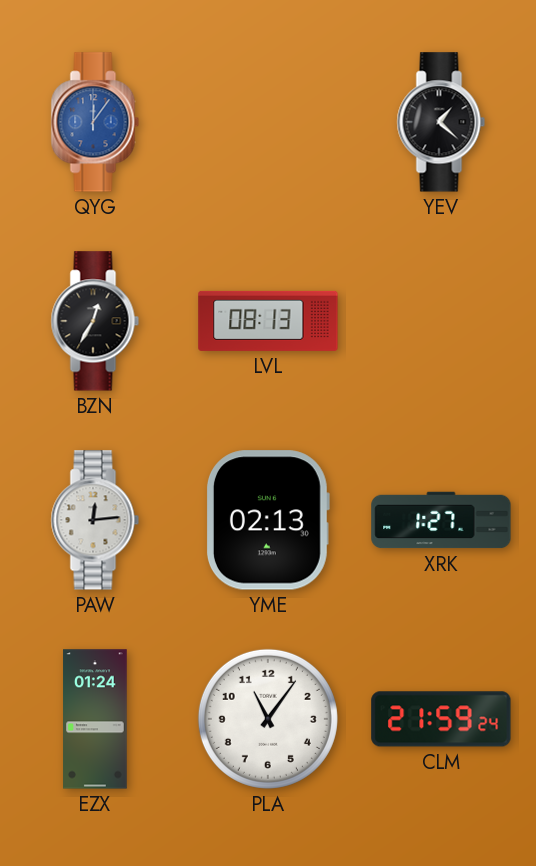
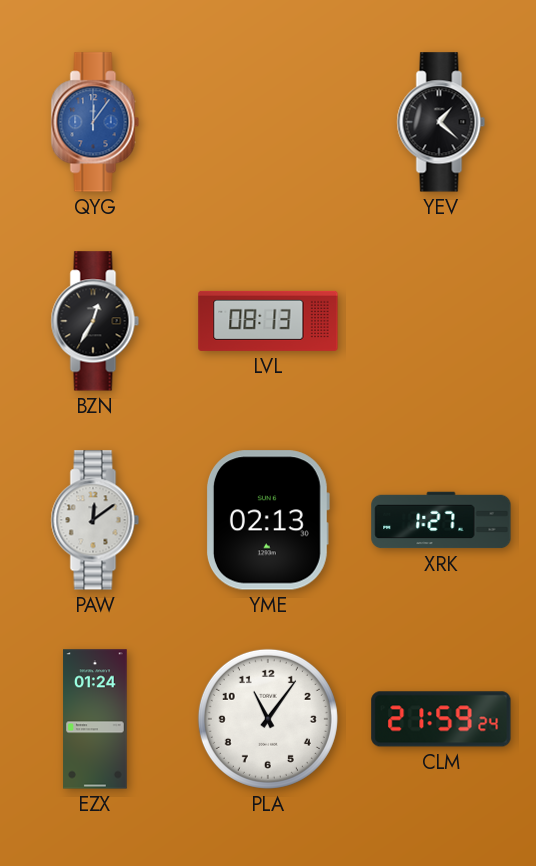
PAW: 12:14 -> 12:09 (95, 520)
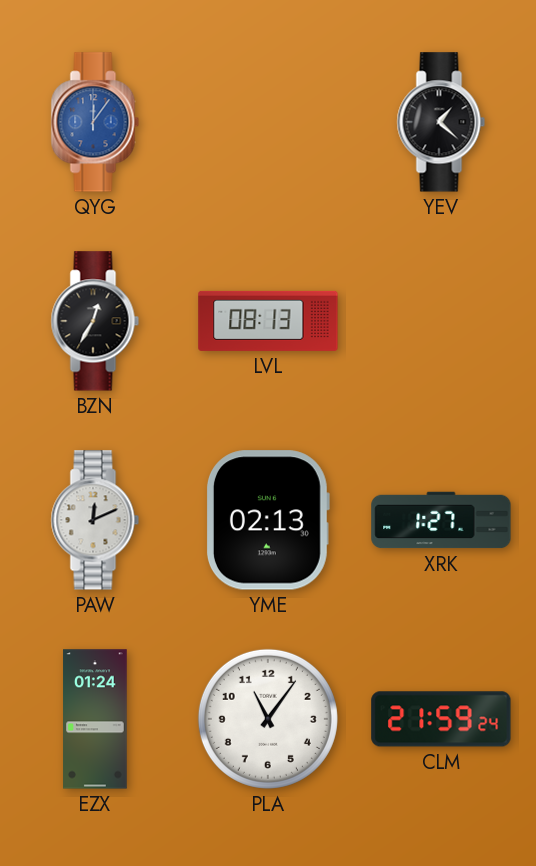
PAW: 12:09 -> 12:11 (95, 520)
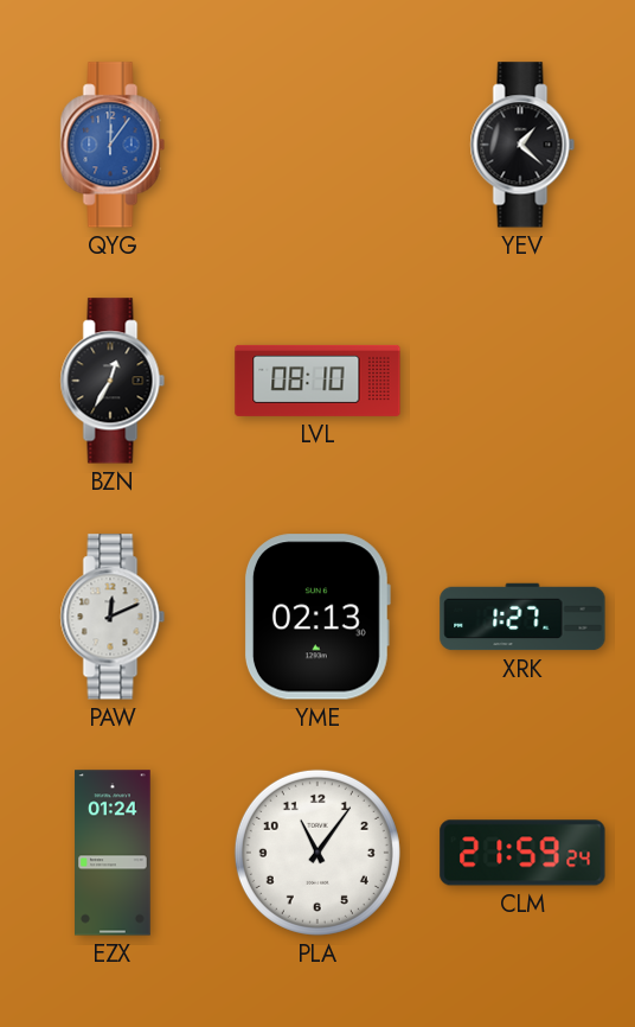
LVL: 08:13 -> 08:10 (317, 381)
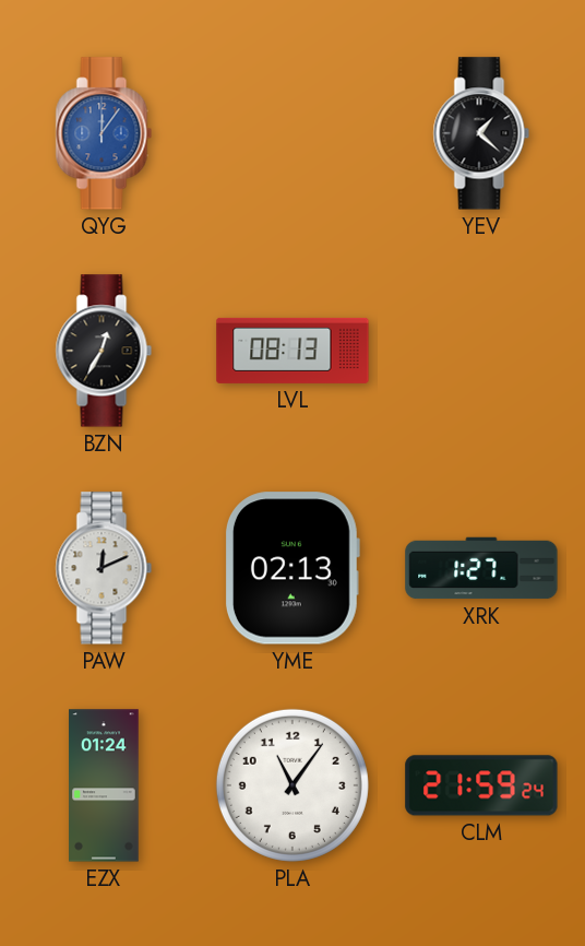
LVL: 08:10 -> 08:13 (292, 351)
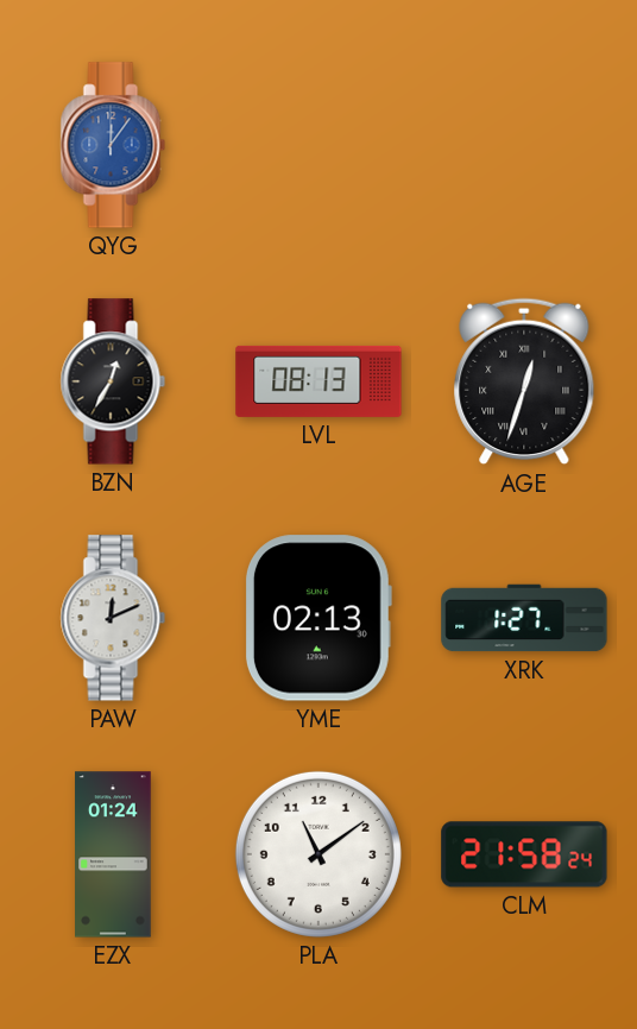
YEV: 1:22 -> none (481, 133)
AGE: none -> 12:33 (524, 381)
PLA: 11:06 -> 11:09 (318, 854)
CLM: 21:59 -> 21:58 (524, 854)
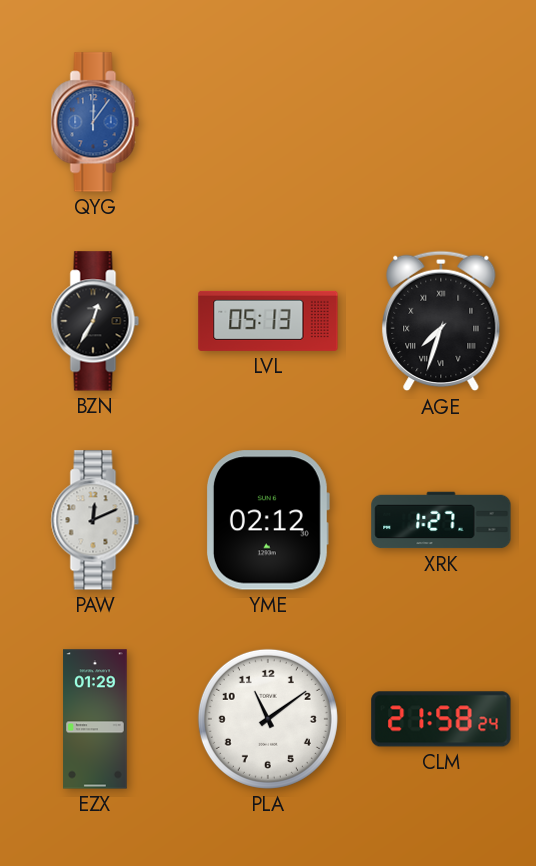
LVL: 08:13 -> 05:13 (268, 321)
AGE: 12:33 -> 7:33 (441, 321)
YME: 02:13 -> 02:12 (267, 520)
EZX: 01:24 -> 01:29 (95, 719)
